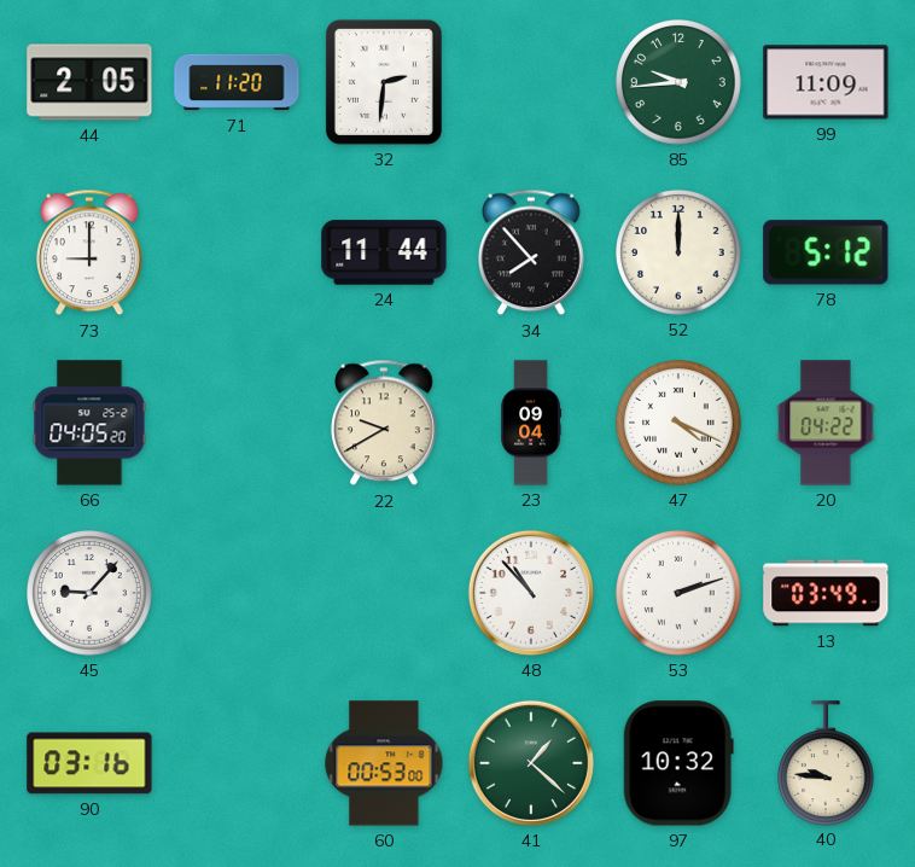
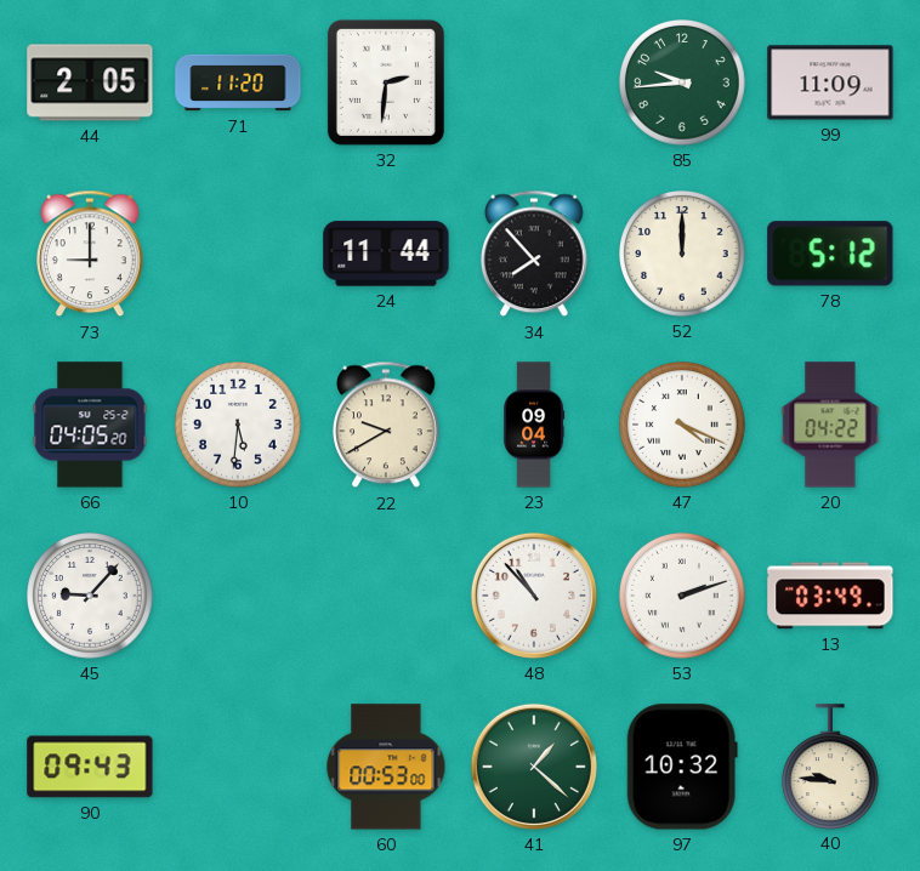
10: none -> 5:31 (239, 426)
90: 03:16 -> 09:43 (90, 767)
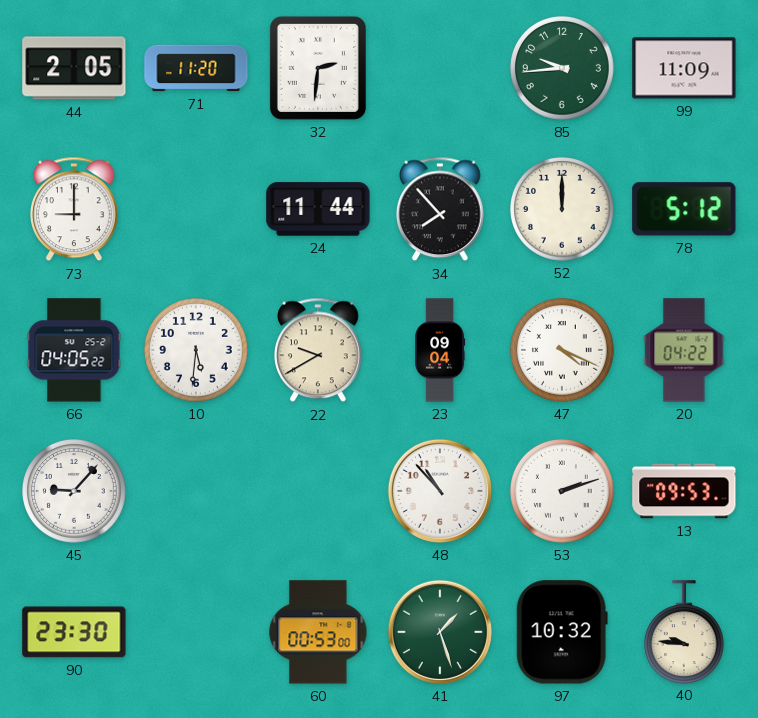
66: 04:05:20 -> 04:05:22 (74, 350)
13: 03:49 -> 09:53 (684, 491)
90: 09:43 -> 23:30 (74, 632)
41: 1:22 -> 1:27 (440, 632)
